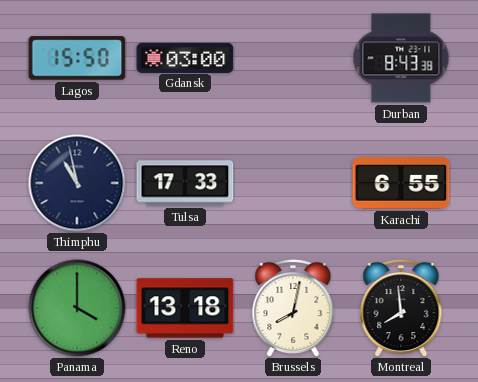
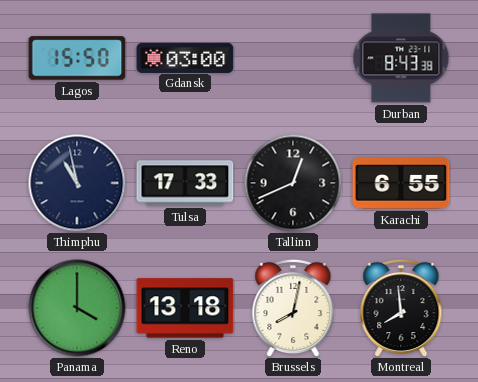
Tallinn: none -> 12:41 (293, 183)
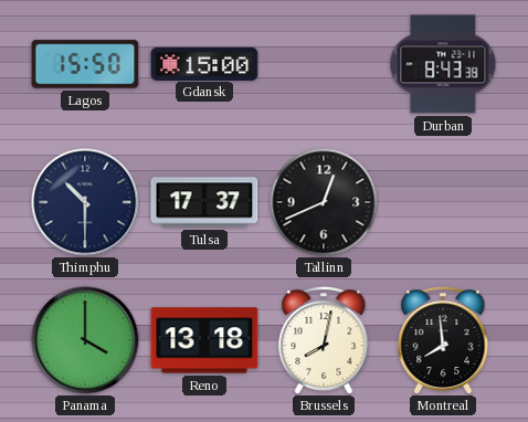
Gdansk: 03:00 -> 15:00 (204, 63)
Thimphu: 10:58 -> 10:30 (85, 202)
Tulsa: 17:33 -> 17:37 (204, 202)
Karachi: 6:55 -> none (401, 183)
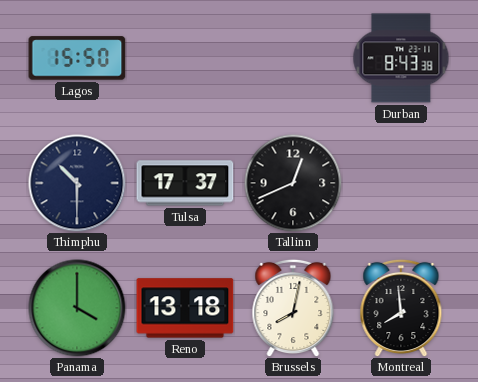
Gdansk: 15:00 -> none (204, 63)
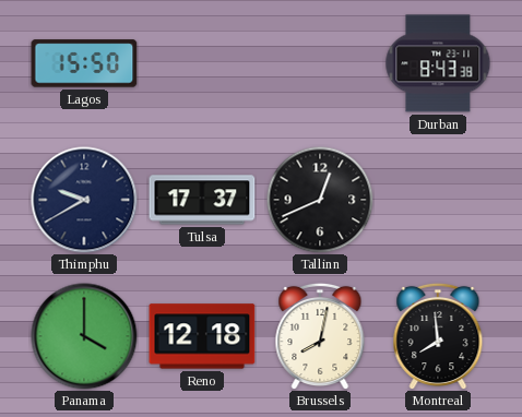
Thimphu: 10:30 -> 9:40 (84, 200)
Reno: 13:18 -> 12:18 (202, 336)
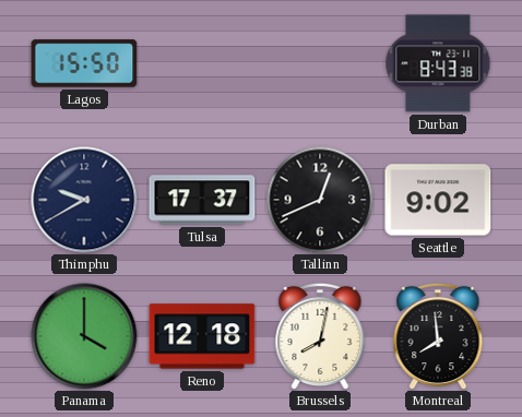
Seattle: none -> 9:02 (438, 200)
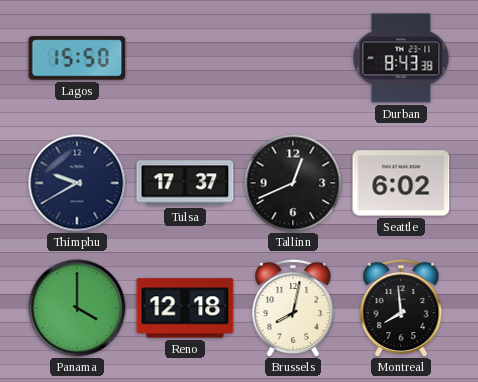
Seattle: 9:02 -> 6:02 (401, 183)
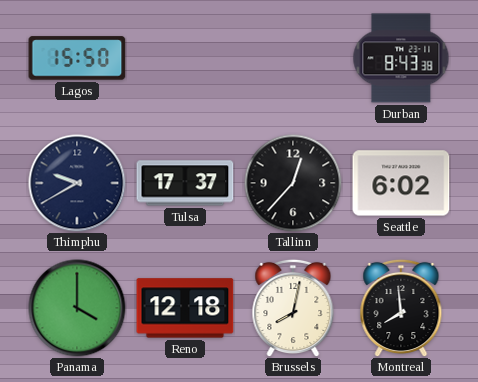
Tallinn: 12:41 -> 12:37 (293, 183)
